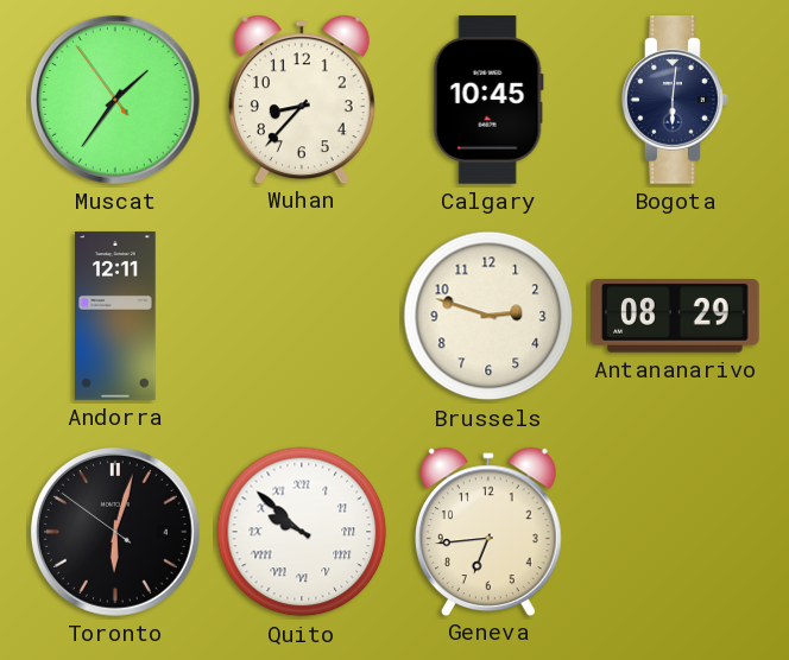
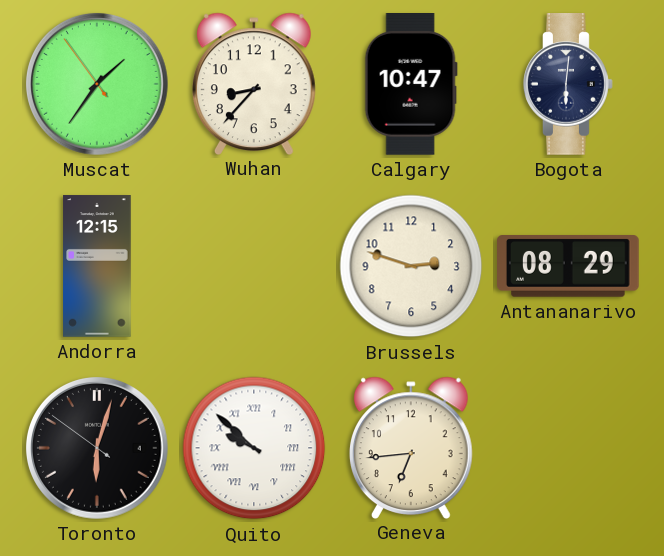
Calgary: 10:45 -> 10:47 (411, 85)
Andorra: 12:11 -> 12:15 (97, 266)
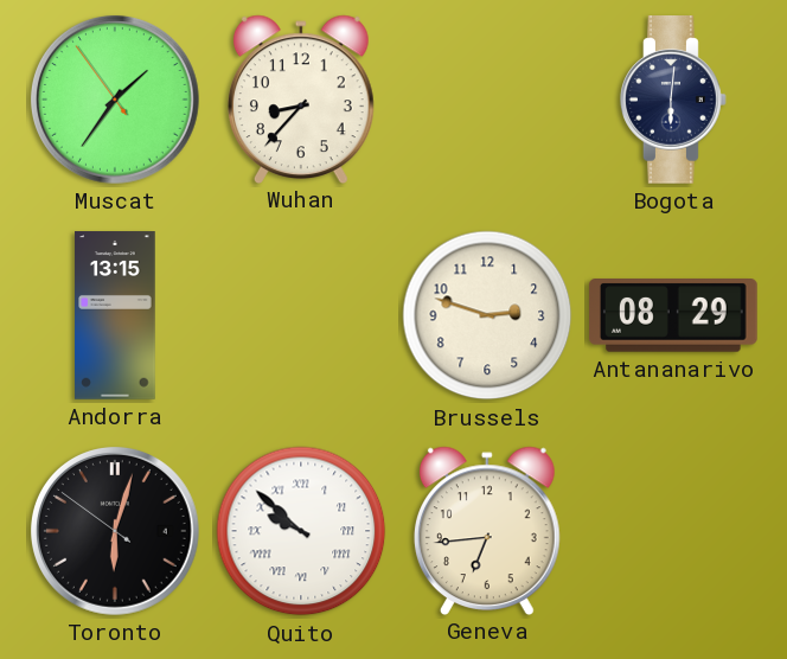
Calgary: 10:47 -> none (411, 85)
Andorra: 12:15 -> 13:15 (115, 315)
